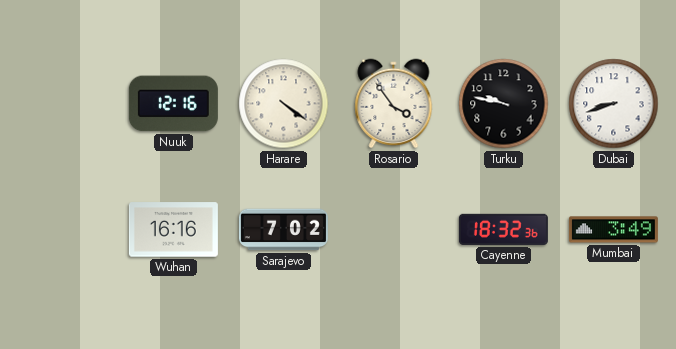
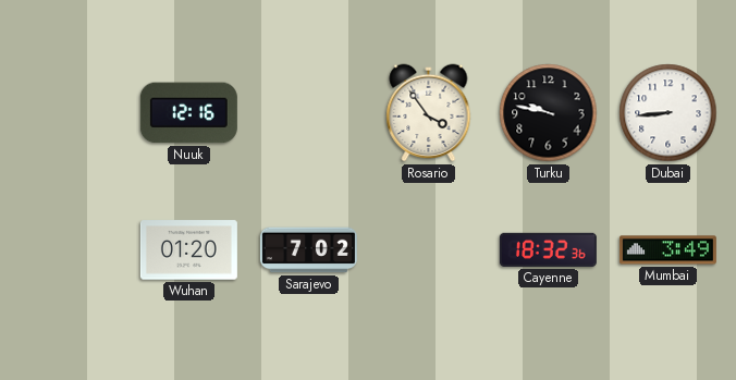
Harare: 4:21 -> none (284, 104)
Dubai: 8:42 -> 8:44 (668, 113)
Wuhan: 16:16 -> 01:20 (188, 250)
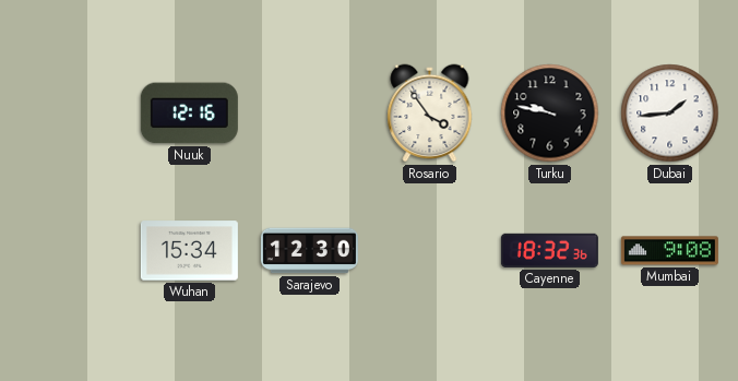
Dubai: 8:44 -> 1:44 (670, 114)
Wuhan: 01:20 -> 15:34 (189, 251)
Sarajevo: 7:02 -> 12:30 (309, 251)
Mumbai: 3:49 -> 9:08 (669, 251)
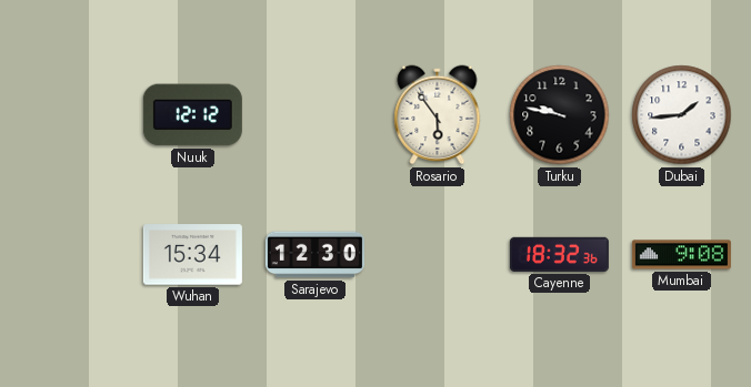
Nuuk: 12:16 -> 12:12 (192, 115)
Rosario: 3:54 -> 5:54 (438, 115)
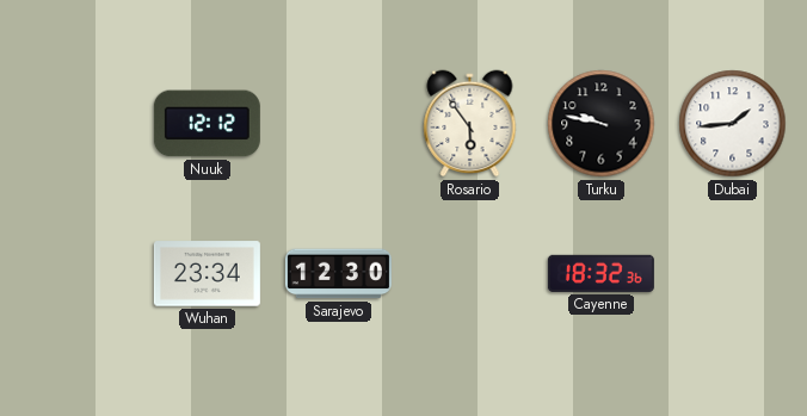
Wuhan: 15:34 -> 23:34 (207, 274)
Mumbai: 9:08 -> none (681, 255)
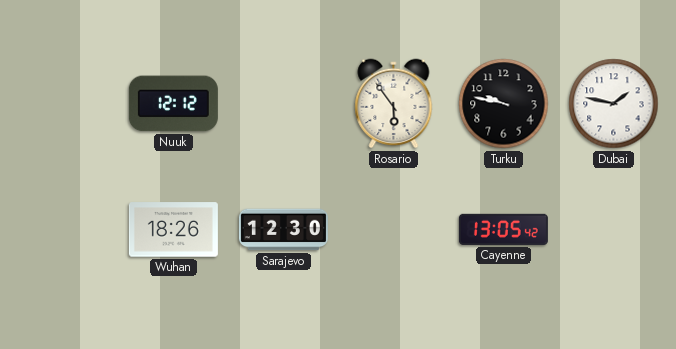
Dubai: 1:44 -> 1:47 (614, 104)
Wuhan: 23:34 -> 18:26 (173, 230)
Cayenne: 18:32 -> 13:05 (503, 229)
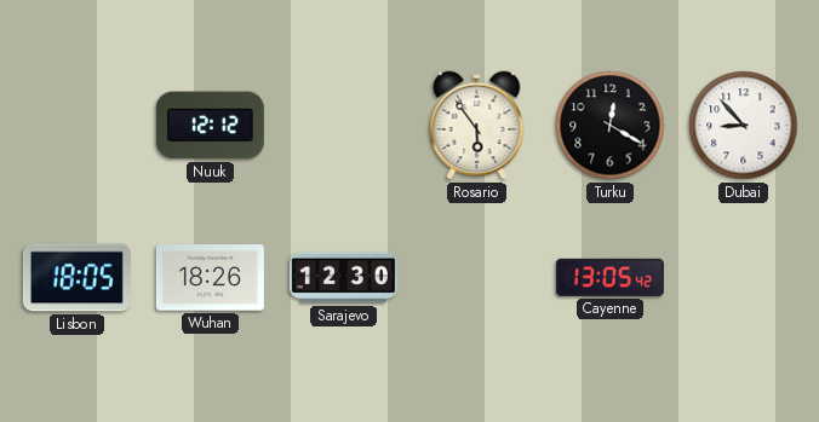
Turku: 9:47 -> 12:20 (611, 126)
Dubai: 1:47 -> 8:53 (744, 126)
Lisbon: none -> 18:05 (76, 278)
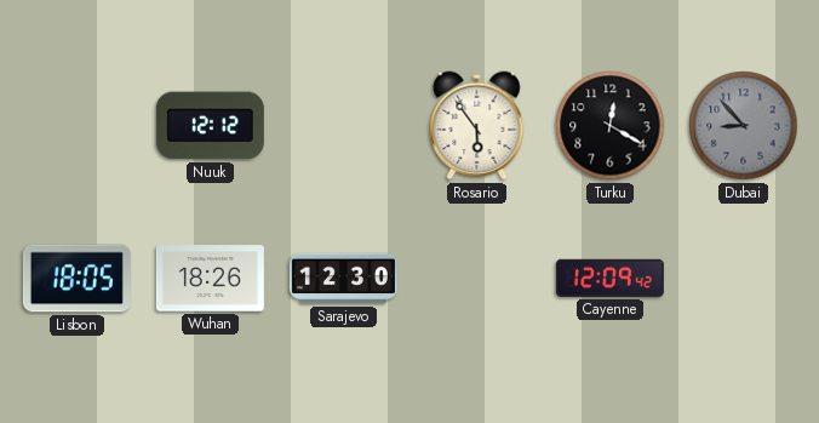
Dubai dial: white -> grey (744, 126)
Cayenne: 13:05 -> 12:09 (609, 278)
